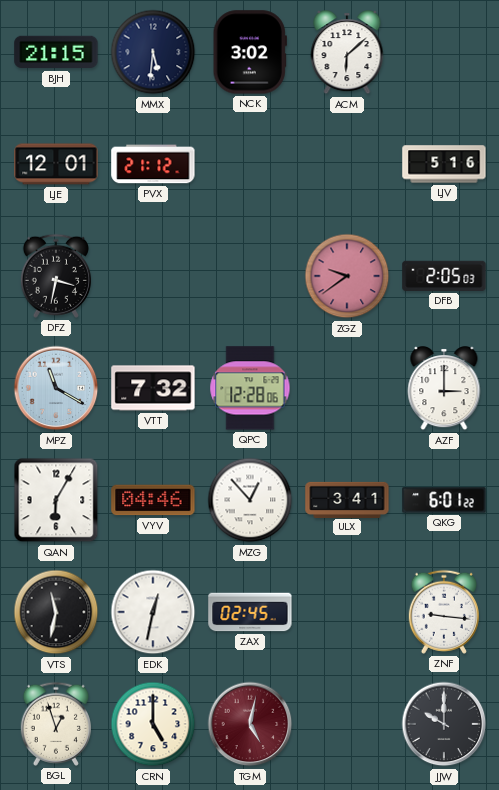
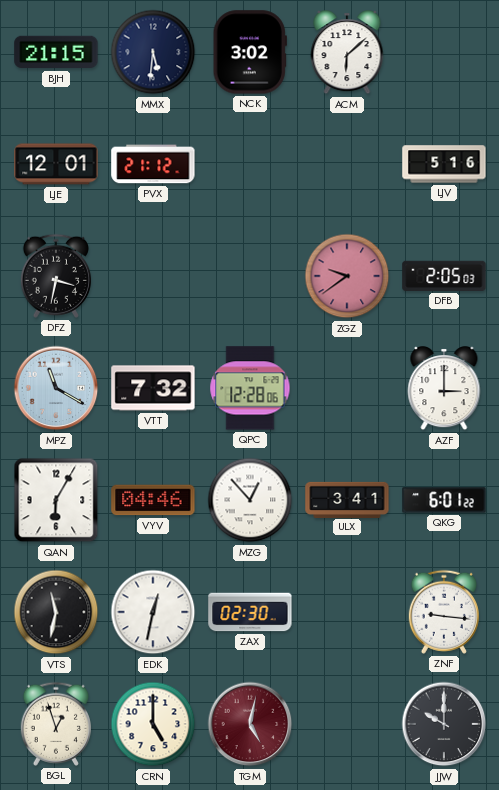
ZAX: 02:45 -> 02:30 (250, 612)
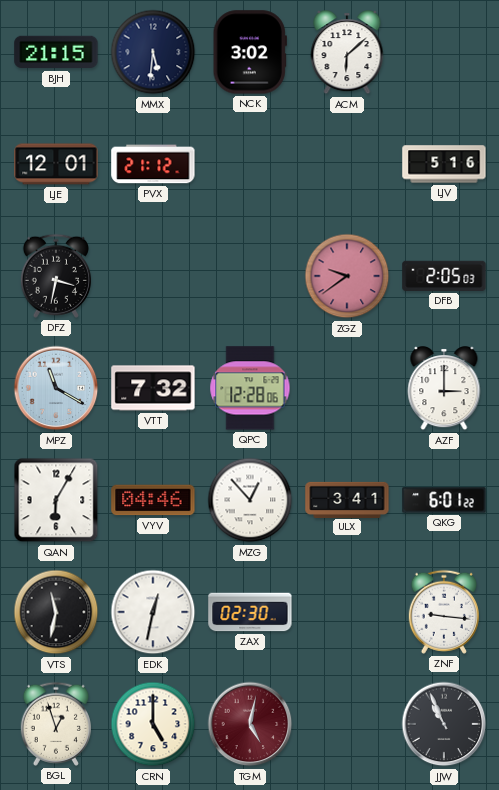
JJW: 10:00 -> 10:56 (444, 724)
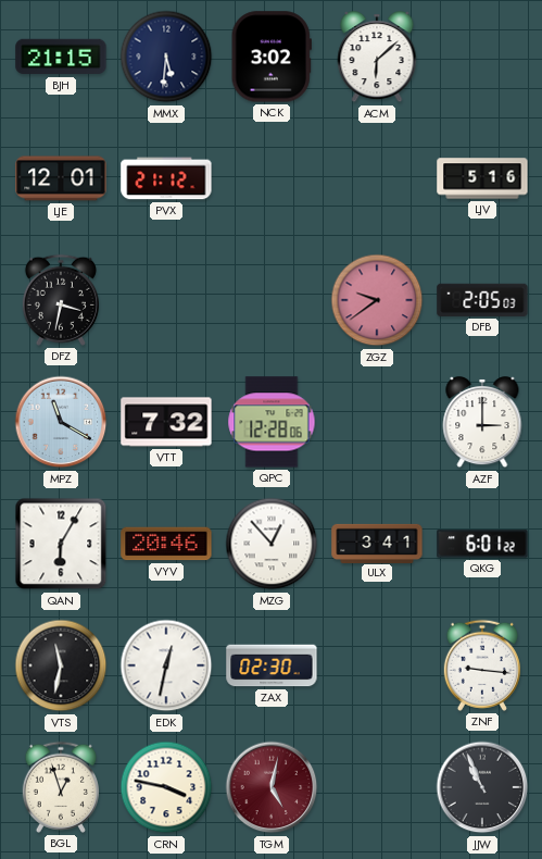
VYV: 04:46 -> 20:46 (166, 544)
CRN: 5:00 -> 3:47 (166, 787)
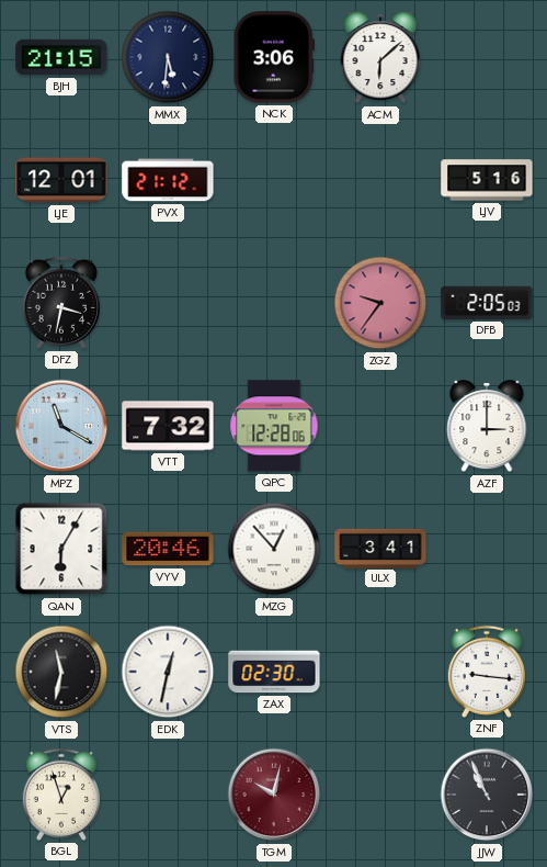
NCK: 3:02 -> 3:06 (274, 57)
ZGZ: 9:39 -> 9:36 (380, 303)
QKG: 6:01 -> none (482, 544)
CRN: 3:47 -> none (166, 787)
TGM: 5:02 -> 10:02 (274, 795)
